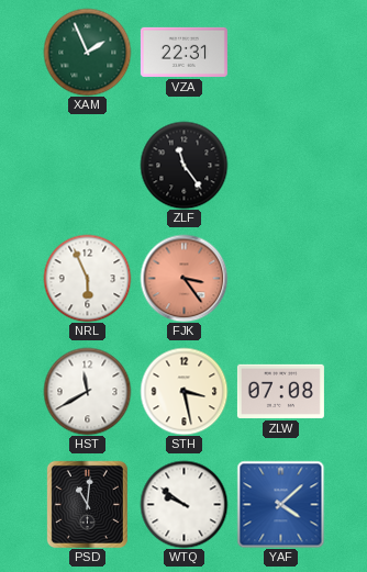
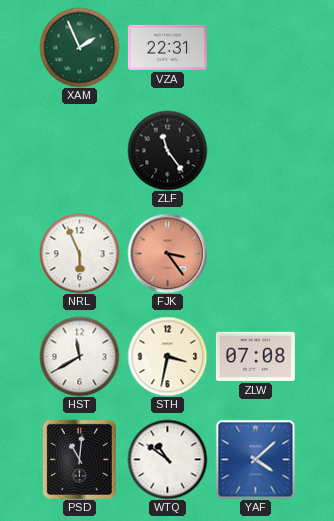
STH: 3:28 -> 3:32 (167, 356)
WTQ: 9:51 -> 10:51 (167, 459)
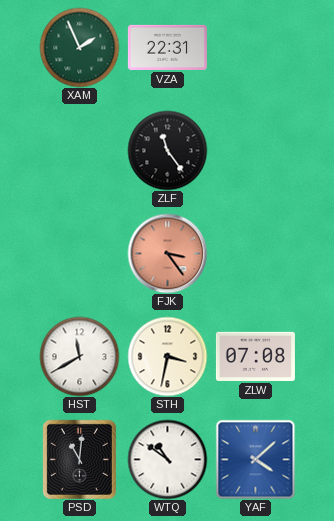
NRL: 5:56 -> none (79, 253)
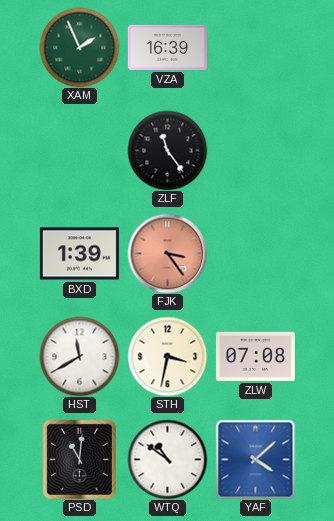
VZA: 22:31 -> 16:39 (167, 47)
BXD: none -> 1:39 (79, 254)
